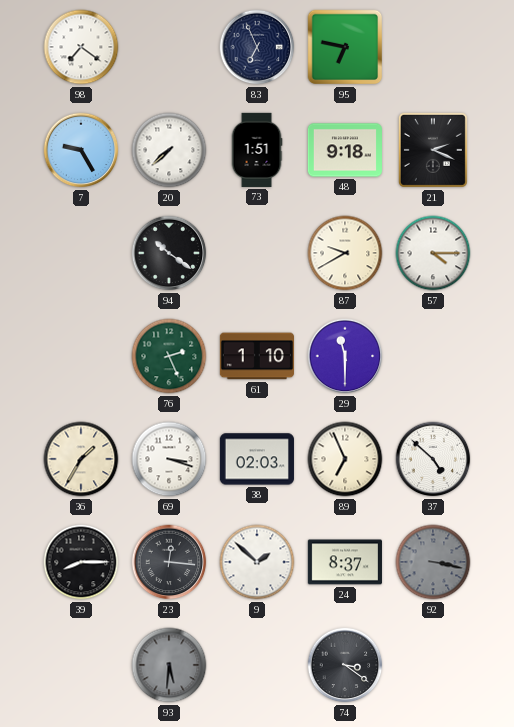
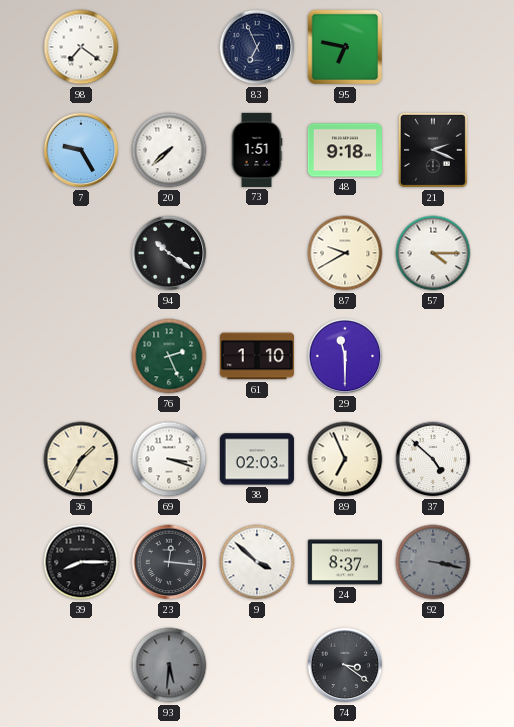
9: 1:52 -> 3:52 (257, 562)
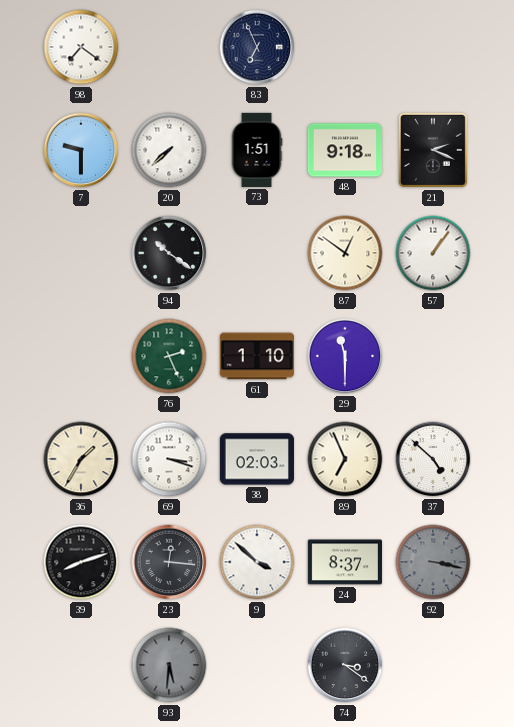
95: 6:47 -> none (345, 47)
7: 9:25 -> 9:30 (81, 150)
87: 9:40 -> 12:51 (345, 253)
57: 4:15 -> 1:06 (433, 253)
39: 8:15 -> 8:12 (81, 562)
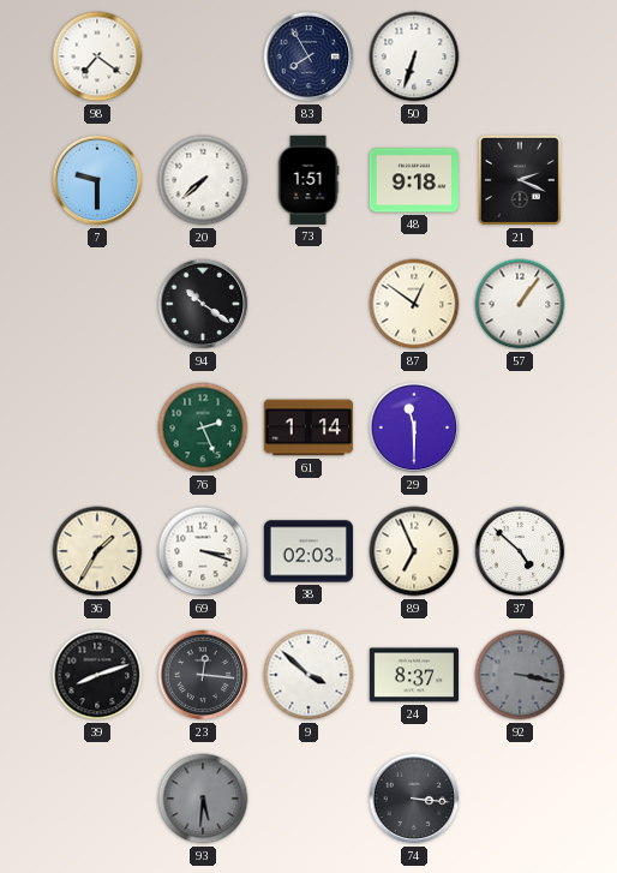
83: 6:56 -> 7:55 (308, 56)
50: none -> 6:33 (414, 56)
61: 1:10 -> 1:14 (308, 427)
74: 3:21 -> 3:16 (414, 799)
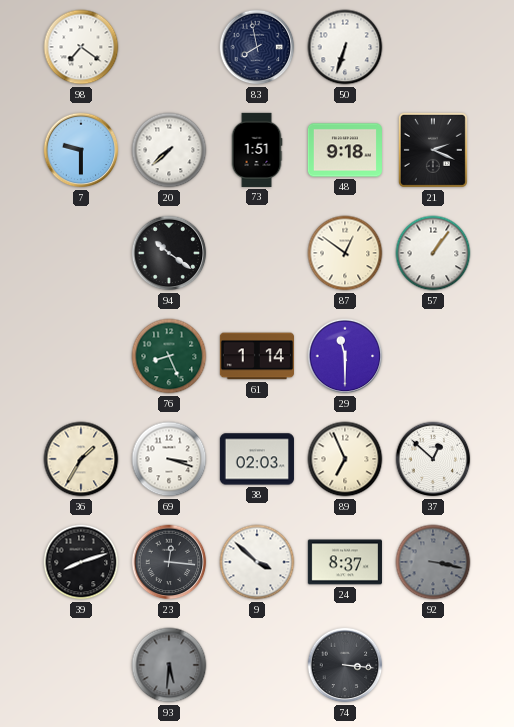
83: 7:55 -> 7:58 (257, 47)
76: 2:26 -> 8:26 (169, 356)
37: 4:52 -> 12:52 (433, 459)
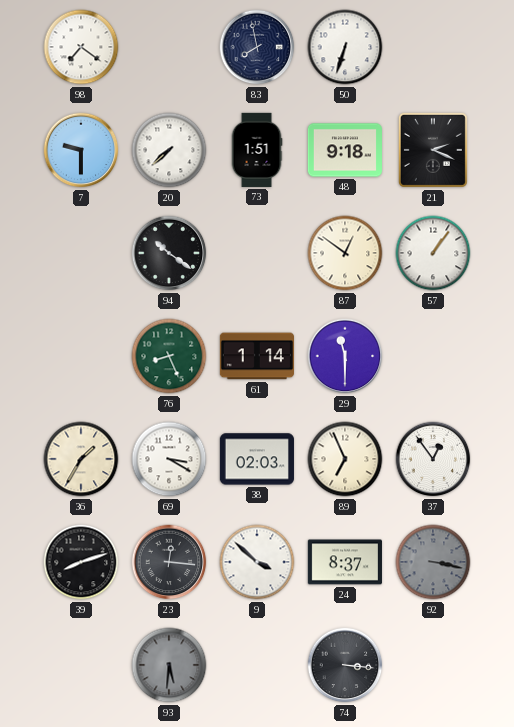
69: 3:18 -> 3:20 (169, 459)
37: 12:52 -> 12:54 (433, 459)
